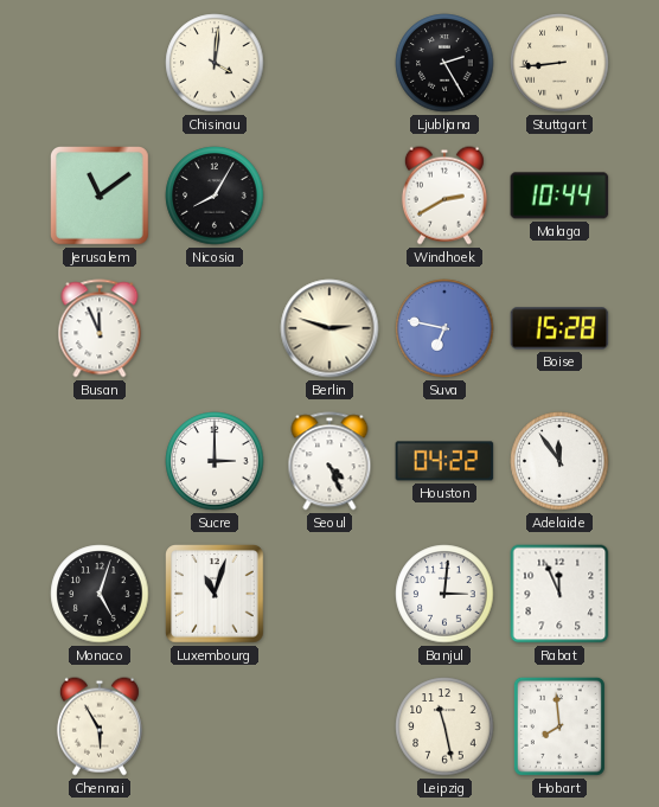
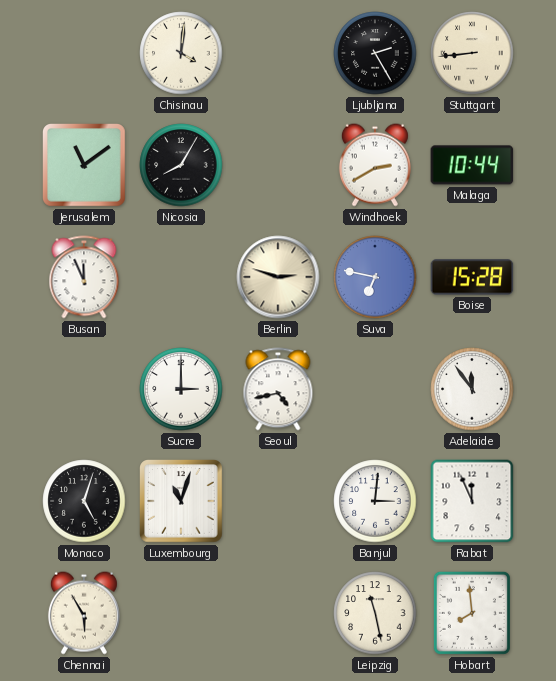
Seoul: 4:26 -> 4:43 (278, 389)
Houston: 04:22 -> none (444, 461)
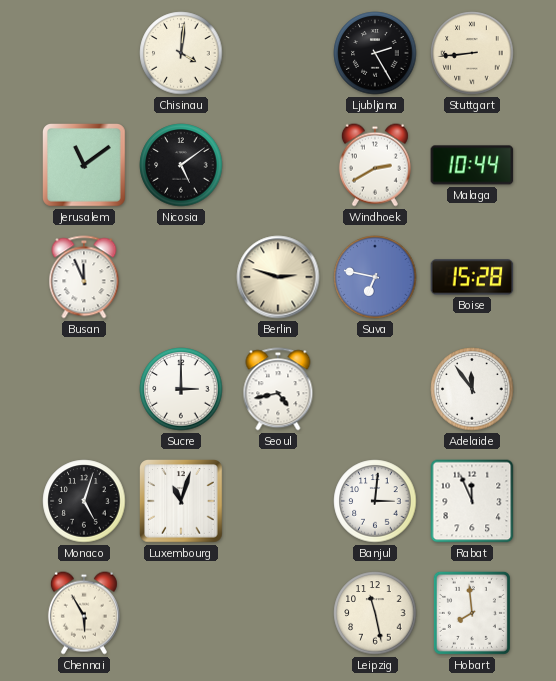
Nicosia: 8:05 -> 5:09 (181, 165)
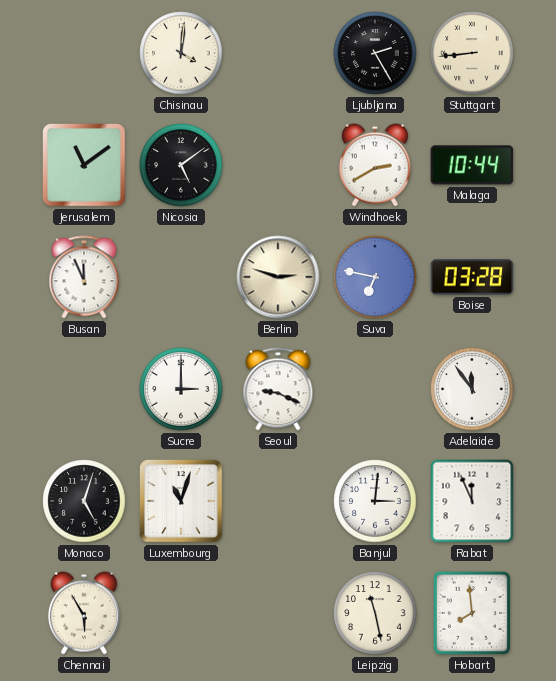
Boise: 15:28 -> 03:28 (472, 277)
Seoul: 4:43 -> 9:19 (278, 389)
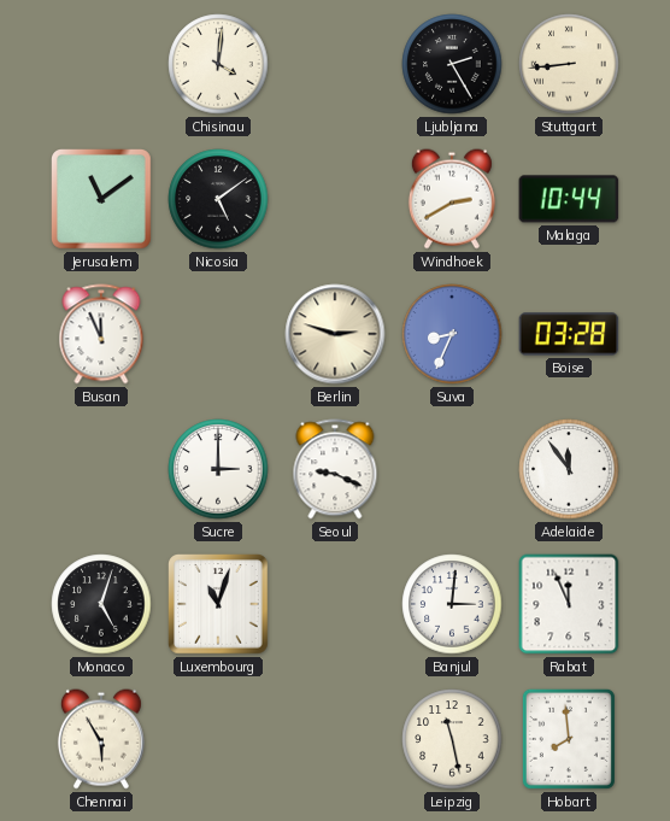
Suva: 6:47 -> 8:34 (452, 334)
